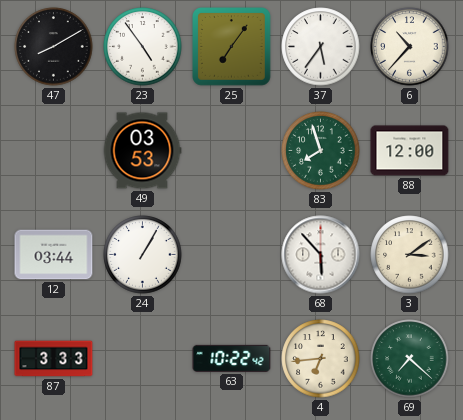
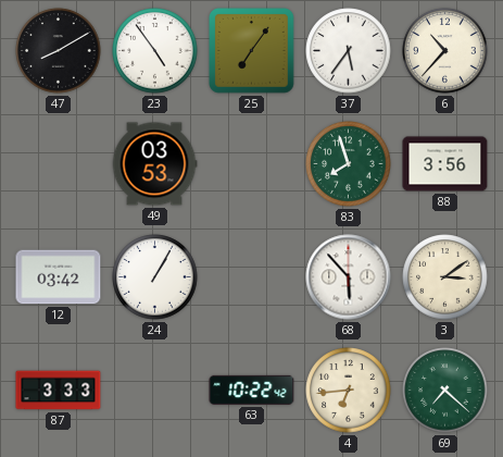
88: 12:00 -> 3:56 (445, 164)
12: 03:44 -> 03:42 (59, 277)
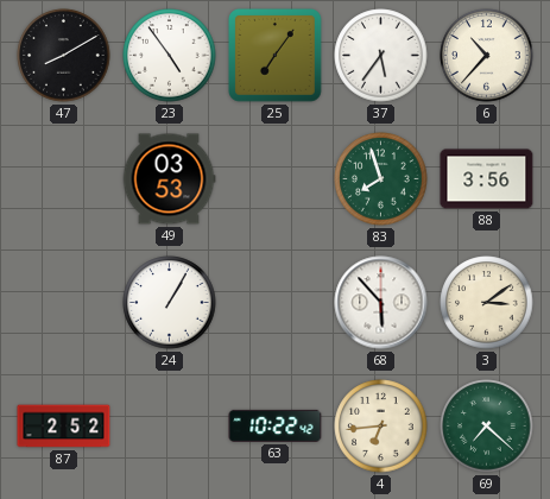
12: 03:42 -> none (59, 277)
87: 3:33 -> 2:52 (64, 427)
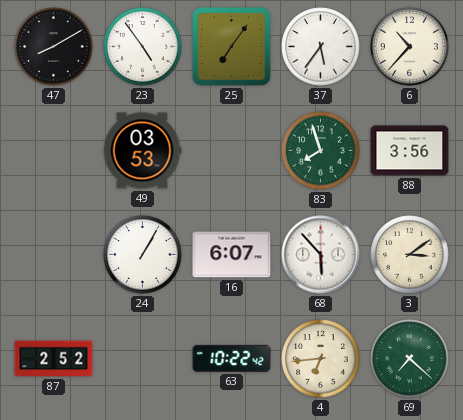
16: none -> 6:07 (232, 255)
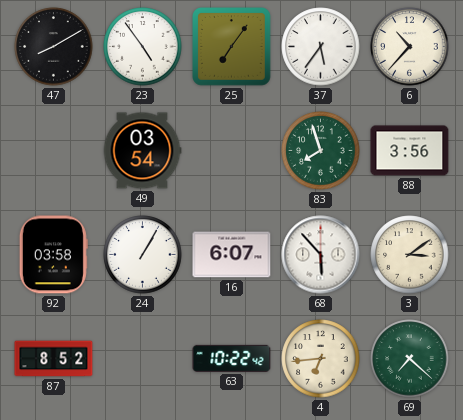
49: 03:53 -> 03:54 (142, 151)
92: none -> 03:58 (53, 255)
87: 2:52 -> 8:52 (54, 359)
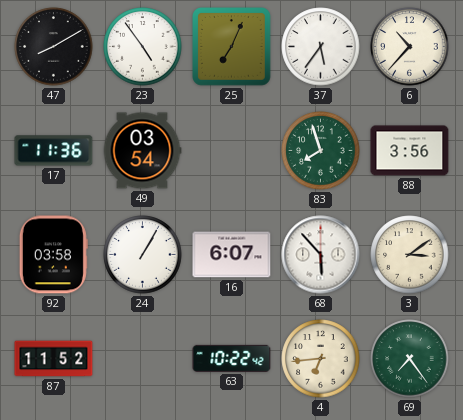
25: 7:06 -> 7:04 (232, 47)
17: none -> 11:36 (54, 151)
87: 8:52 -> 11:52 (54, 359)
69: 7:22 -> 7:24 (410, 359)
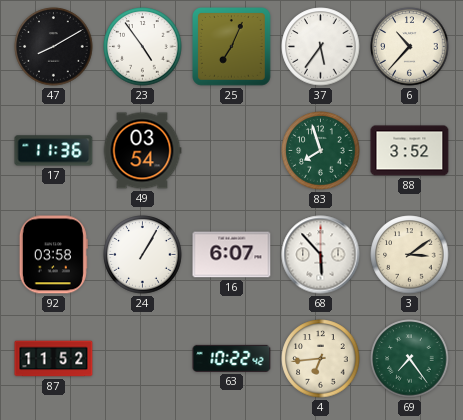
88: 3:56 -> 3:52 (410, 151)
